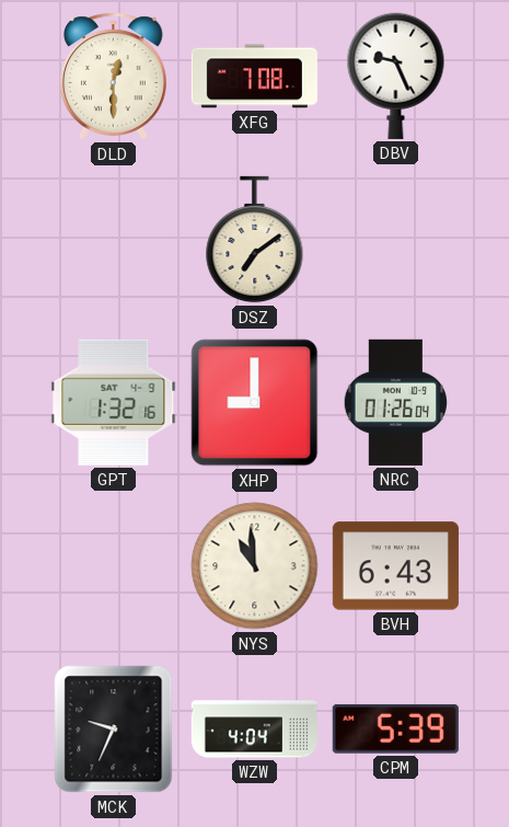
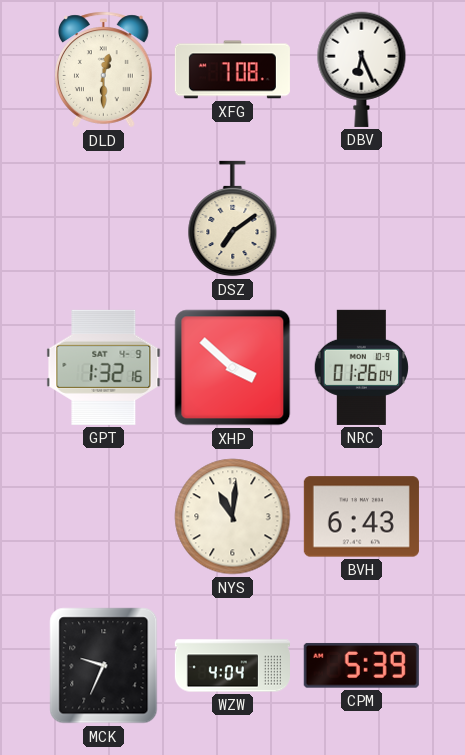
DBV: 9:26 -> 6:26 (362, 69)
XHP: 9:00 -> 3:52 (233, 368)
NYS: 10:59 -> 11:01 (233, 517)
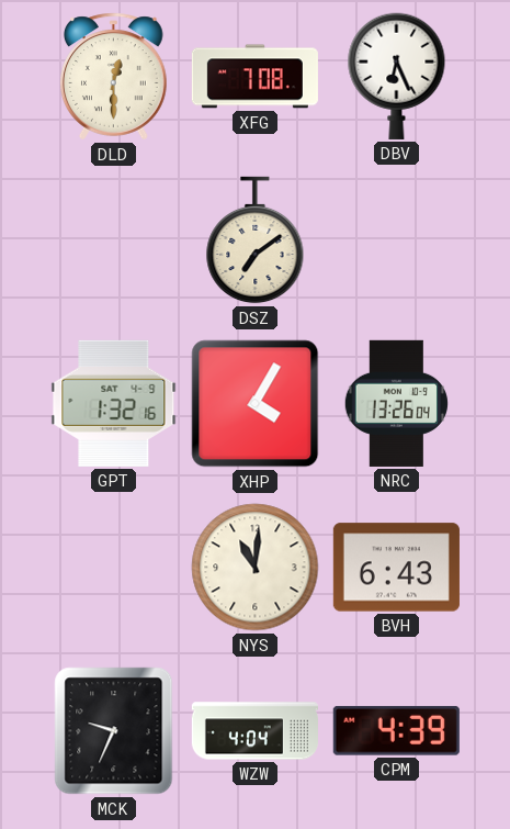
XHP: 3:52 -> 4:05 (256, 404)
NRC: 01:26 -> 13:26 (396, 403)
CPM: 5:39 -> 4:39 (396, 730)
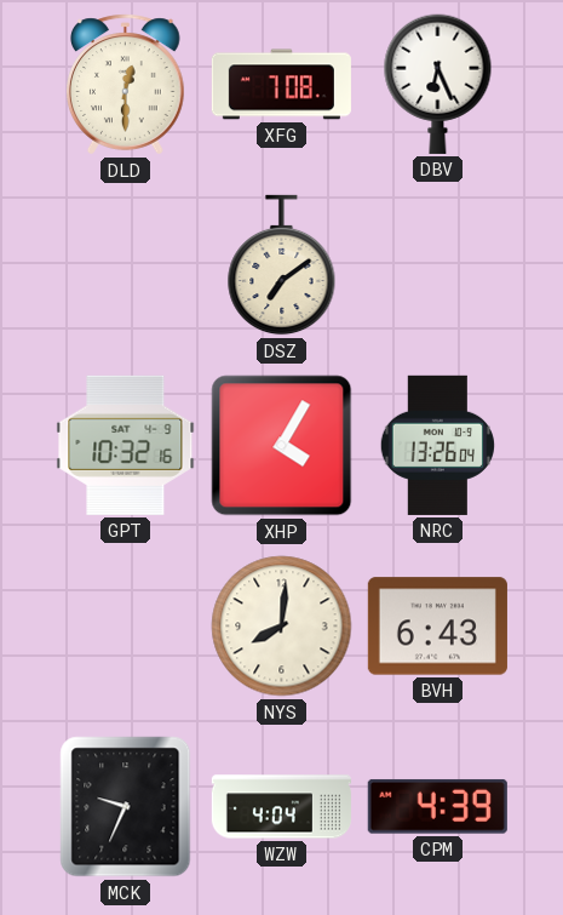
GPT: 1:32 -> 10:32 (126, 445)
NYS: 11:01 -> 8:01 (282, 627)
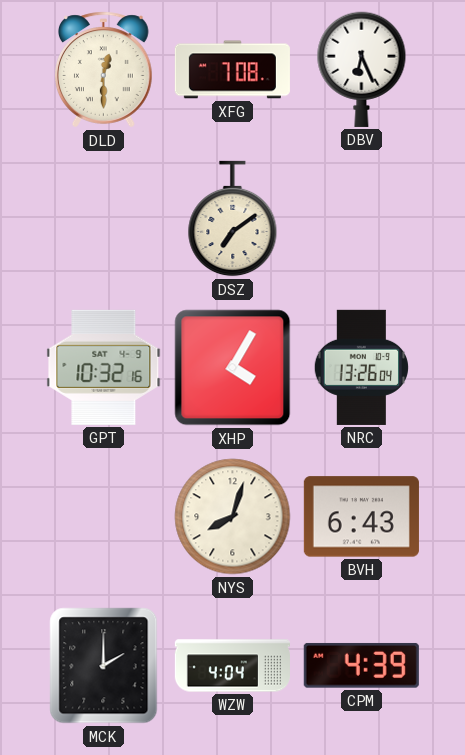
NYS: 8:01 -> 8:03 (233, 517)
MCK: 9:34 -> 2:00 (104, 666)
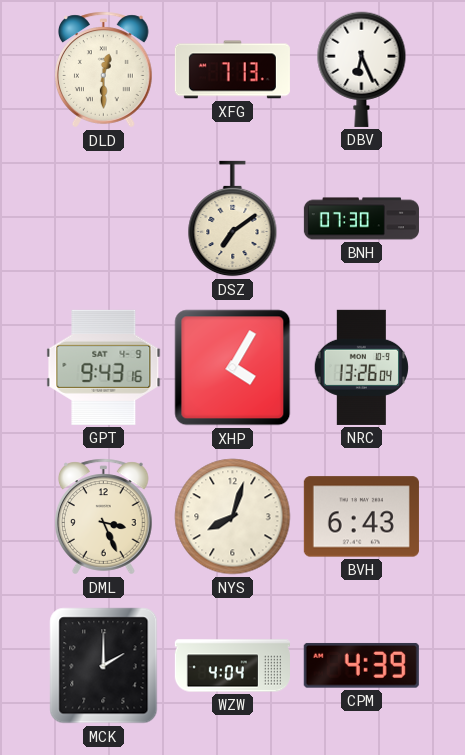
XFG: 7:08 -> 7:13 (232, 70)
BNH: none -> 07:30 (361, 219)
GPT: 10:32 -> 9:43 (104, 367)
DML: none -> 3:26 (104, 517)
